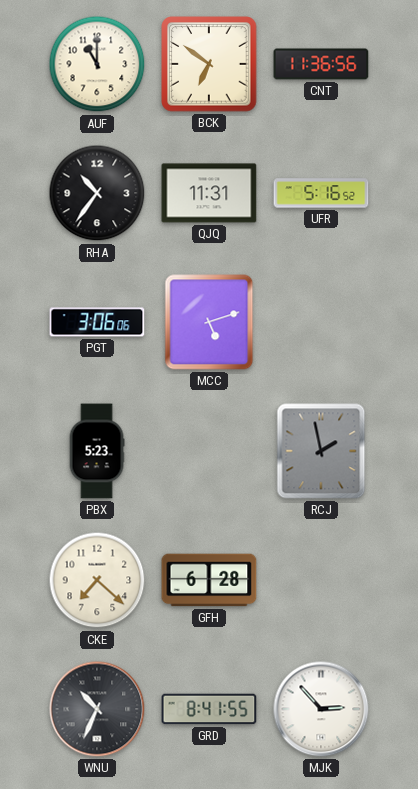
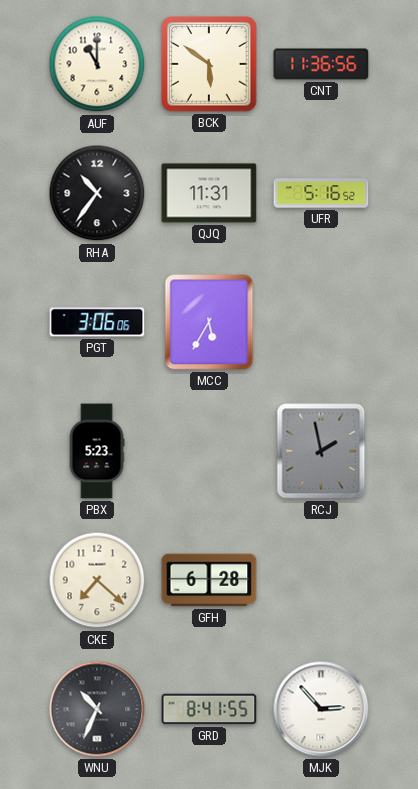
BCK: 6:51 -> 5:51 (209, 64)
MCC: 5:12 -> 5:35 (209, 322)
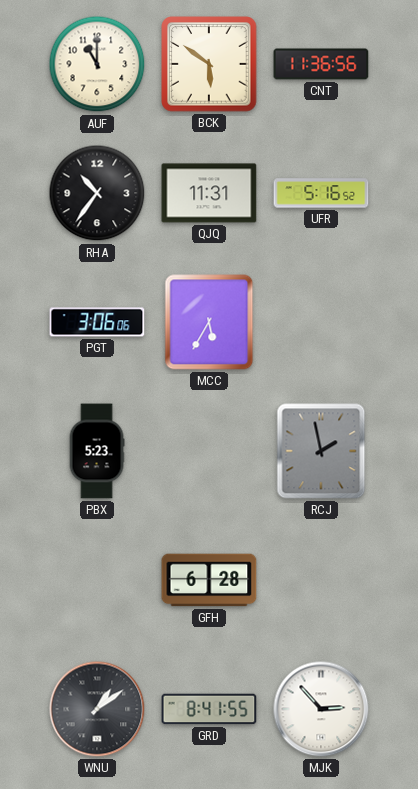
CKE: 7:22 -> none (97, 580)
WNU: 10:34 -> 1:09 (97, 709)
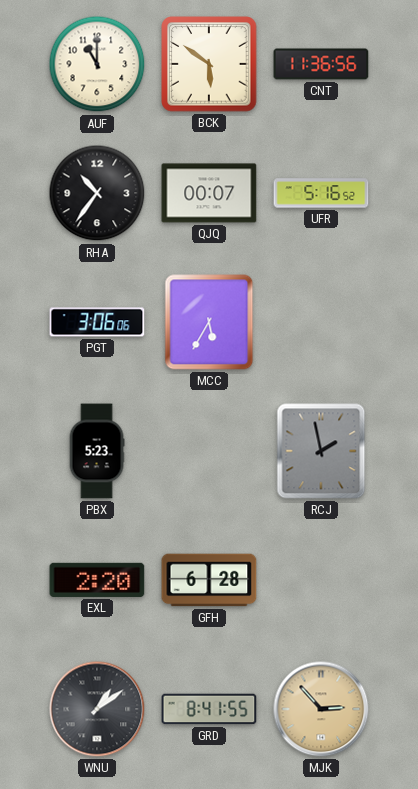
QJQ: 11:31 -> 00:07 (209, 193)
EXL: none -> 2:20 (97, 580)
MJK dial: white -> champagne (321, 709)
